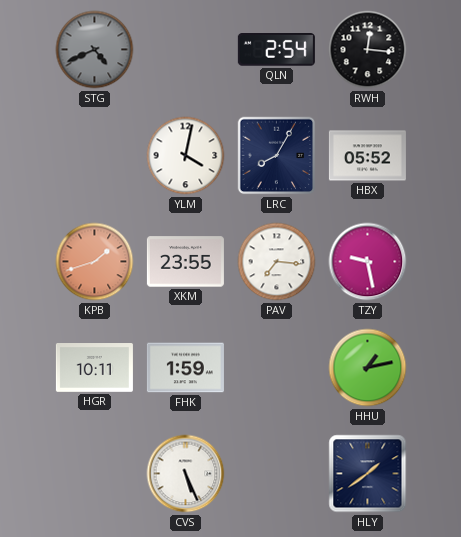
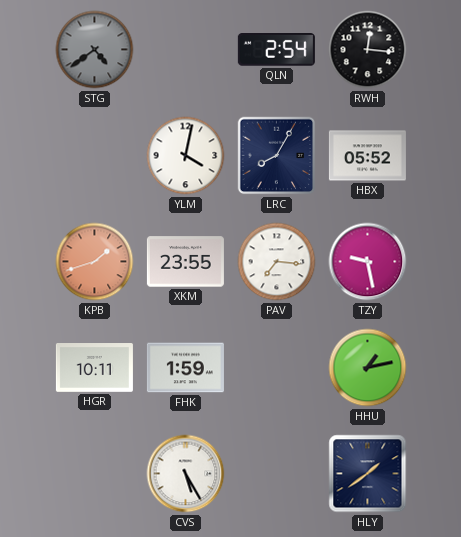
STG: 4:41 -> 4:39 (95, 50)
CVS: 5:26 -> 5:25 (186, 474)
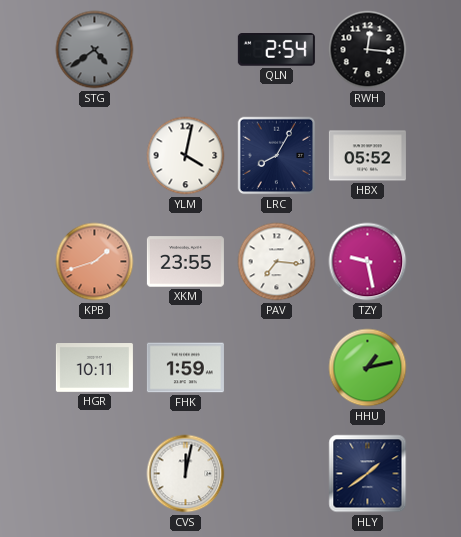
CVS: 5:25 -> 12:02 (186, 474)
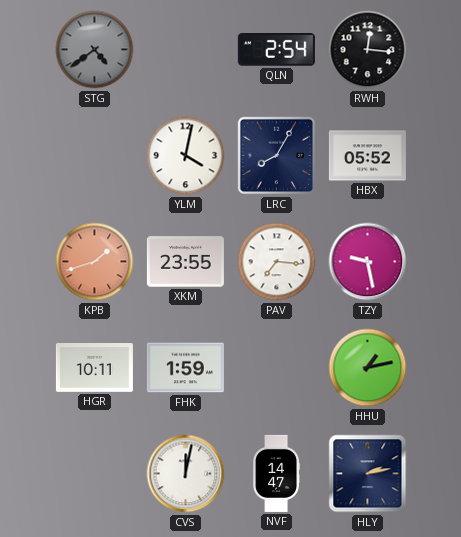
NVF: none -> 14:47 (277, 473)
HLY: 1:39 -> 2:13 (368, 474)
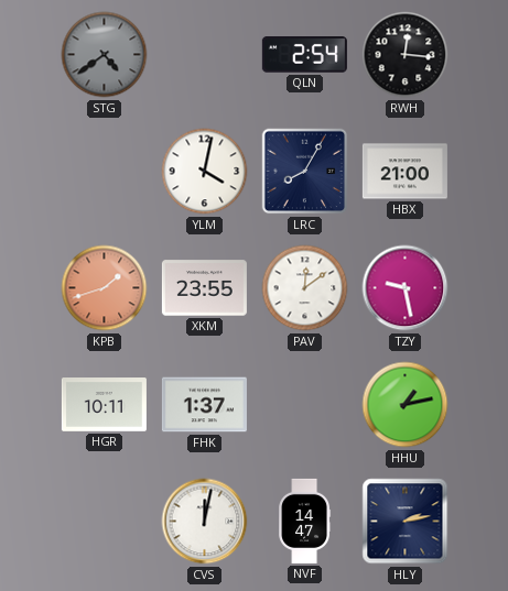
HBX: 05:52 -> 21:00 (404, 172)
PAV: 7:16 -> 12:09 (305, 288)
FHK: 1:59 -> 1:37 (204, 405)
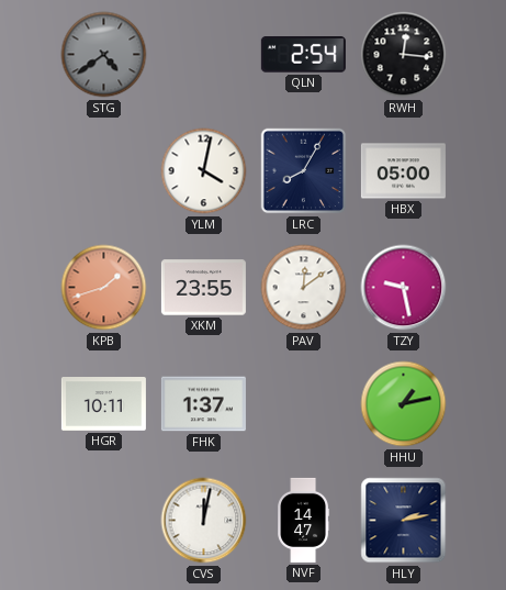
HBX: 21:00 -> 05:00 (403, 171)
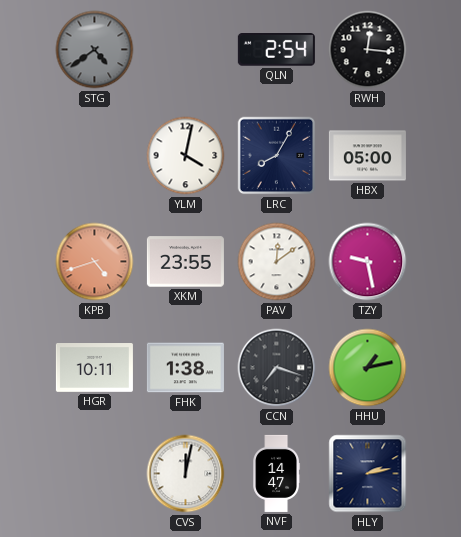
KPB: 1:42 -> 4:42 (95, 262)
FHK: 1:37 -> 1:38 (185, 368)
CCN: none -> 7:18 (277, 368)
